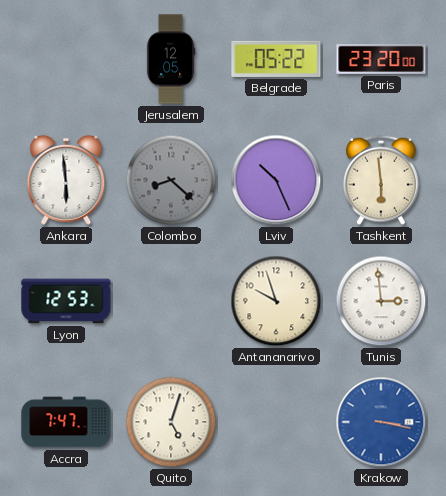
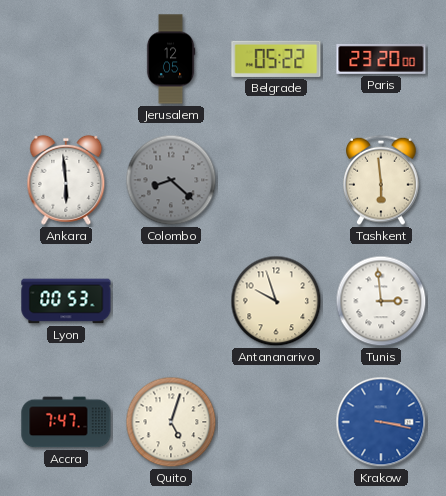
Lviv: 10:26 -> none (276, 180)
Lyon: 12:53 -> 00:53 (66, 301)
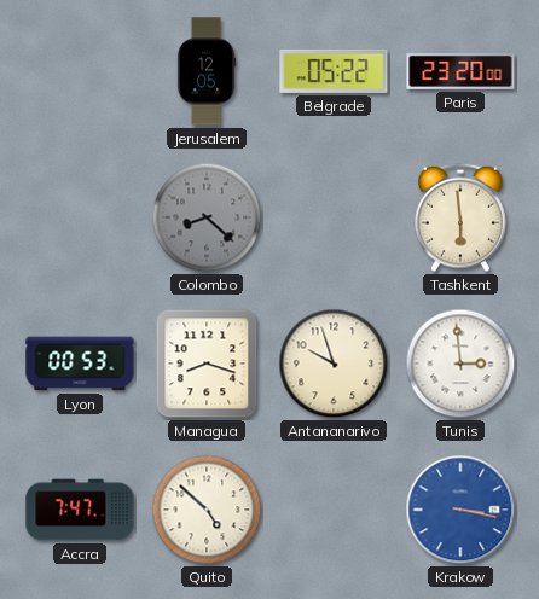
Ankara: 5:59 -> none (66, 180)
Managua: none -> 8:18 (207, 364)
Quito: 5:03 -> 4:52 (207, 510)
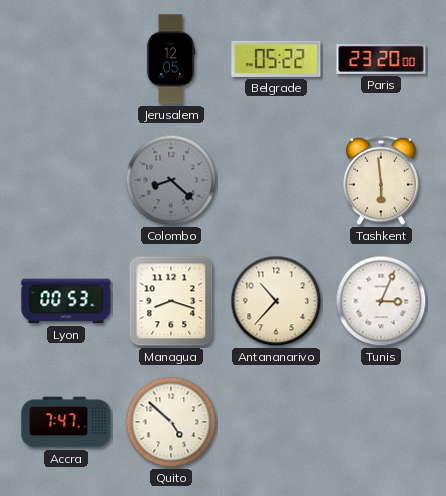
Antananarivo: 9:57 -> 10:37 (276, 301)
Tunis: 2:59 -> 3:04 (381, 301)
Krakow: 3:17 -> none (460, 510)
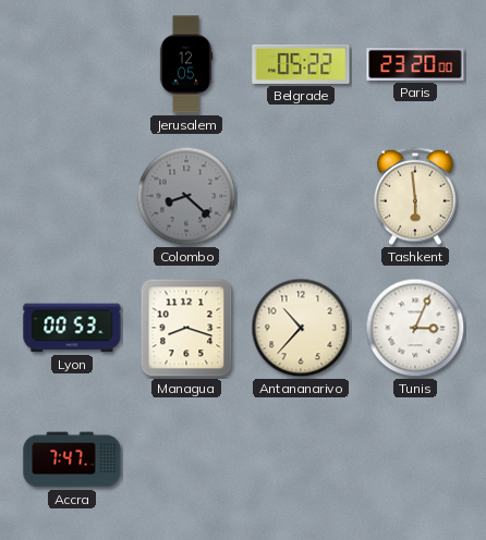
Quito: 4:52 -> none (171, 422)
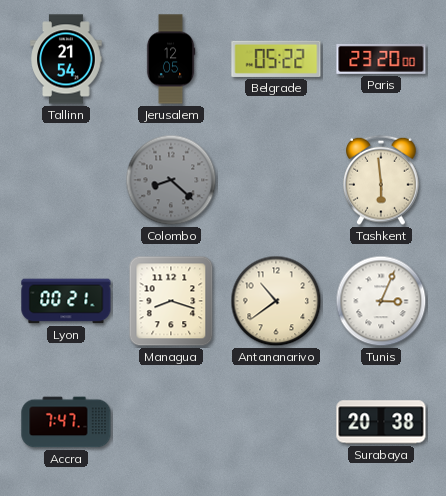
Tallinn: none -> 21:54 (66, 59)
Lyon: 00:53 -> 00:21 (66, 301)
Antananarivo: 10:37 -> 10:39 (276, 301)
Surabaya: none -> 20:38 (381, 422)
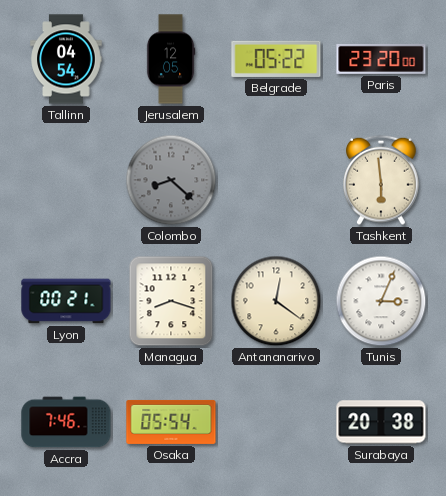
Tallinn: 21:54 -> 04:54 (66, 59)
Antananarivo: 10:39 -> 12:21 (276, 301)
Accra: 7:47 -> 7:46 (66, 422)
Osaka: none -> 05:54 (171, 422)
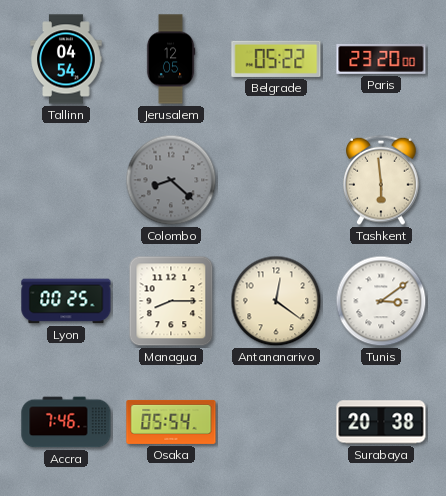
Lyon: 00:21 -> 00:25 (66, 301)
Managua: 8:18 -> 8:15 (171, 301)
Tunis: 3:04 -> 3:09 (381, 301)
